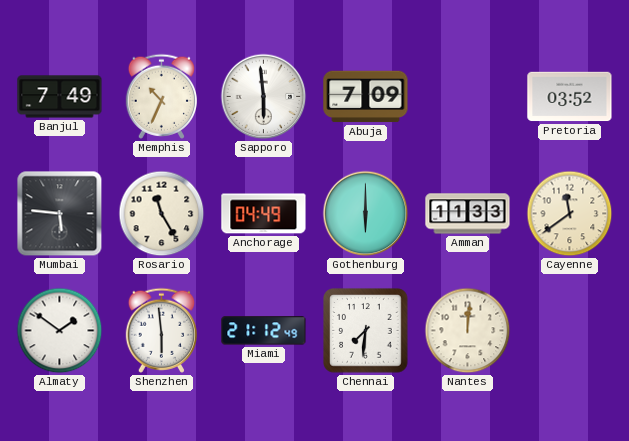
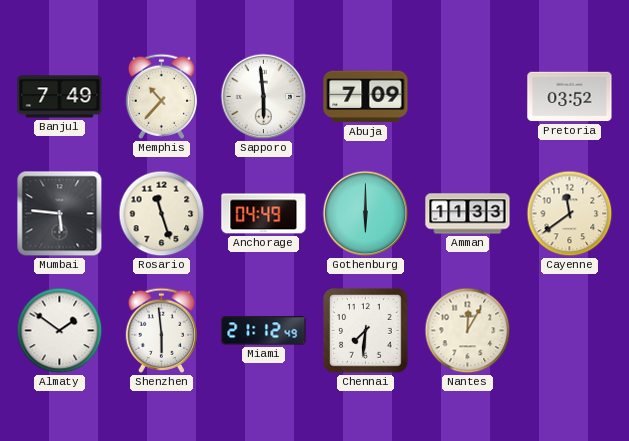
Memphis: 10:34 -> 10:37 (161, 96)
Rosario: 11:25 -> 11:27 (162, 214)
Nantes: 12:01 -> 12:05 (468, 331)
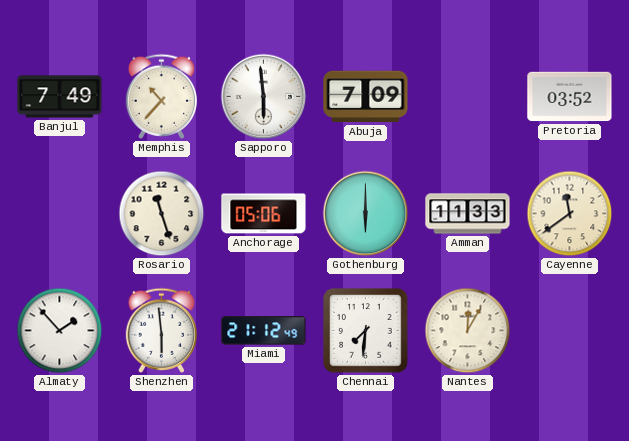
Mumbai: 5:46 -> none (60, 214)
Anchorage: 04:49 -> 05:06 (264, 214)
Almaty: 1:51 -> 1:53 (60, 331)
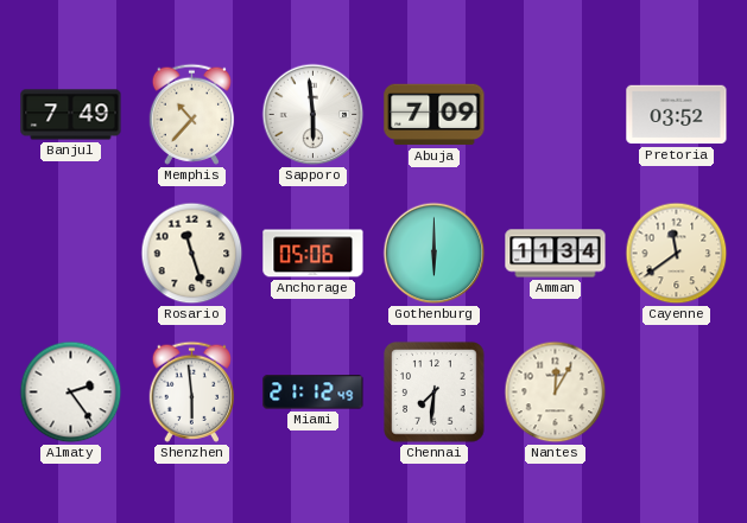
Amman: 11:33 -> 11:34 (556, 254)
Almaty: 1:53 -> 2:24 (71, 393)
